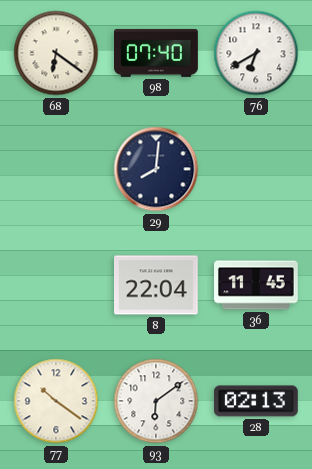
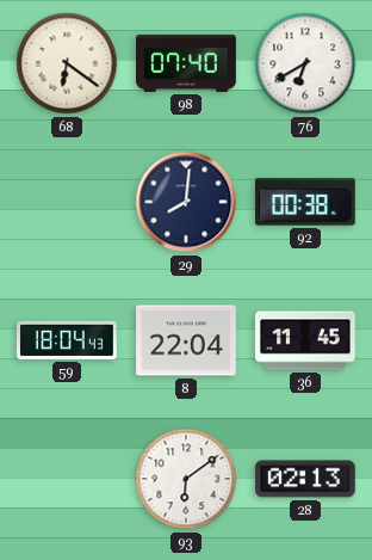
92: none -> 00:38 (305, 202)
59: none -> 18:04 (68, 340)
77: 10:21 -> none (56, 401)
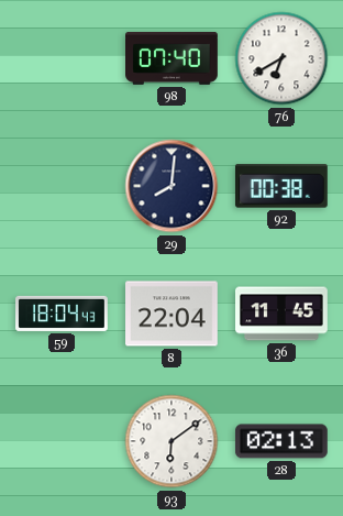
68: 6:21 -> none (67, 63)
